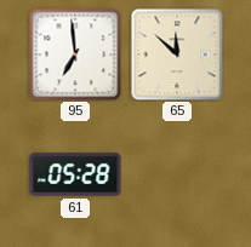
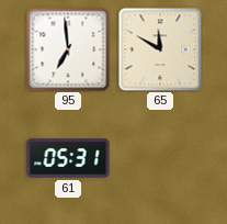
65: 11:52 -> 11:50 (160, 49)
61: 05:28 -> 05:31 (68, 158)
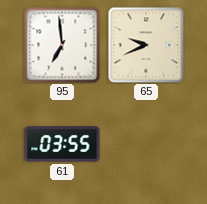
65: 11:50 -> 9:41 (146, 45)
61: 05:31 -> 03:55 (62, 144)
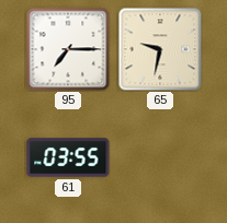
95: 6:59 -> 7:15 (68, 49)
65: 9:41 -> 9:32 (160, 49)
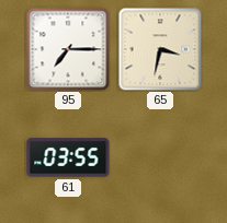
65: 9:32 -> 3:32 (160, 49)
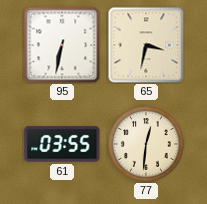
95: 7:15 -> 6:32 (62, 45)
77: none -> 12:31 (147, 145)
